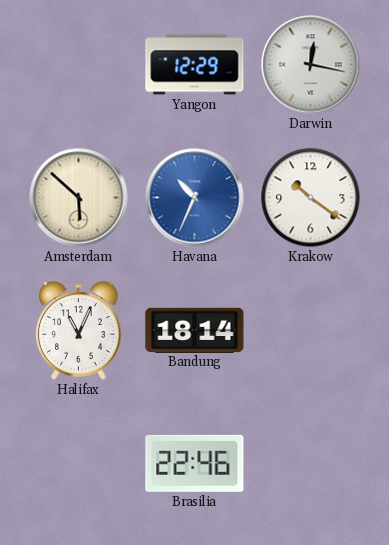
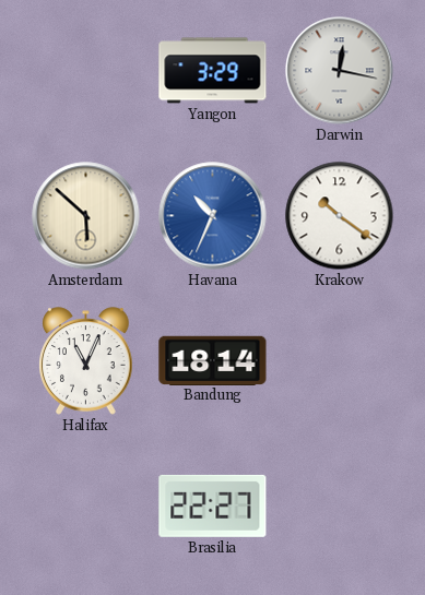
Yangon: 12:29 -> 3:29 (213, 71)
Brasilia: 22:46 -> 22:27 (213, 505)
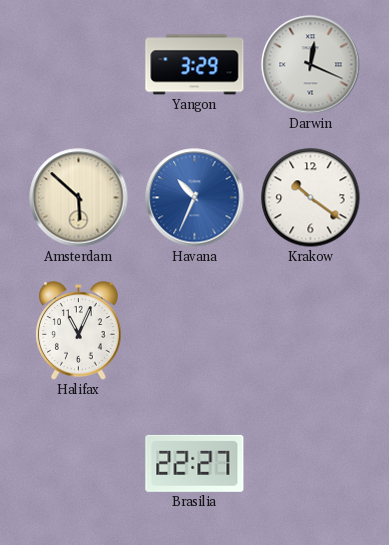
Darwin: 12:17 -> 12:19 (311, 65)
Bandung: 18:14 -> none (213, 360)
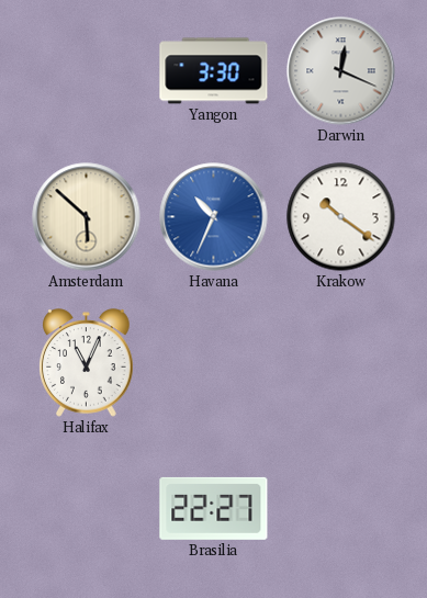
Yangon: 3:29 -> 3:30 (214, 71)
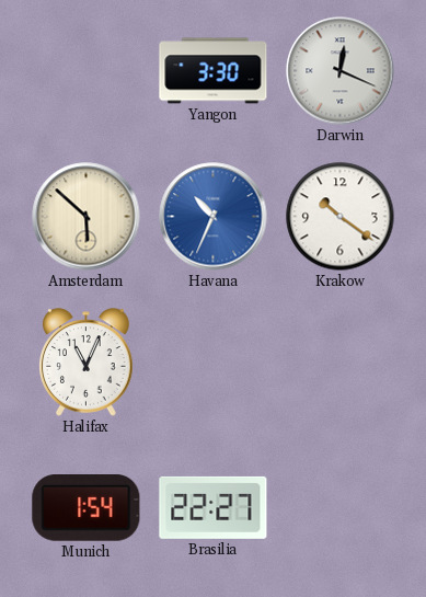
Munich: none -> 1:54 (87, 508)
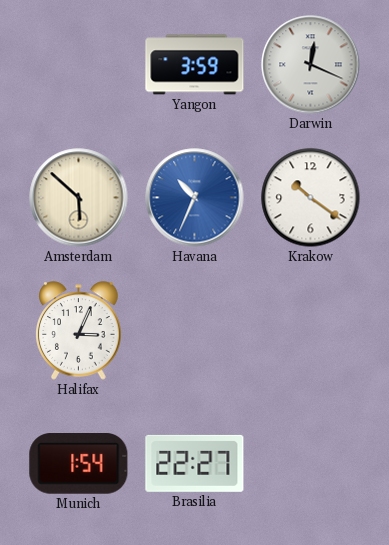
Yangon: 3:30 -> 3:59 (195, 65)
Halifax: 11:04 -> 3:04 (79, 331)
